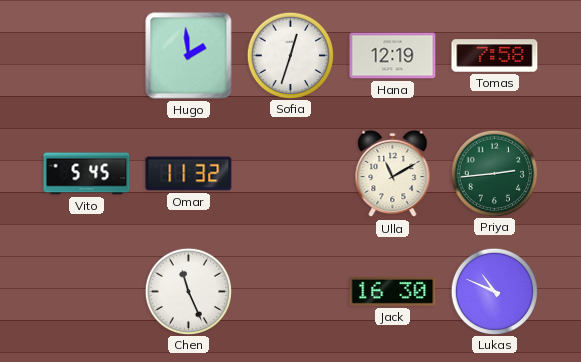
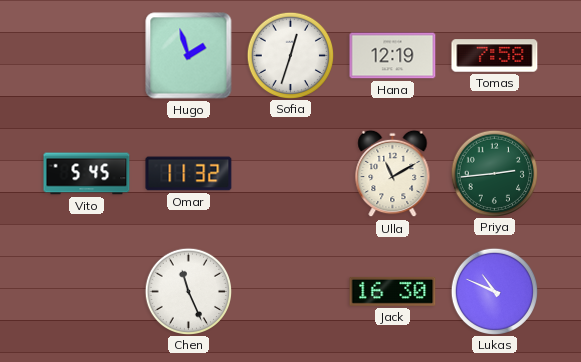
Hugo: 1:59 -> 1:57 (189, 56)
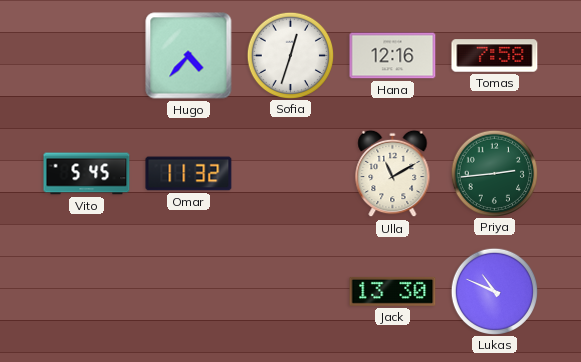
Hugo: 1:57 -> 4:37 (189, 56)
Hana: 12:19 -> 12:16 (393, 56)
Chen: 11:26 -> none (188, 291)
Jack: 16:30 -> 13:30 (393, 291)
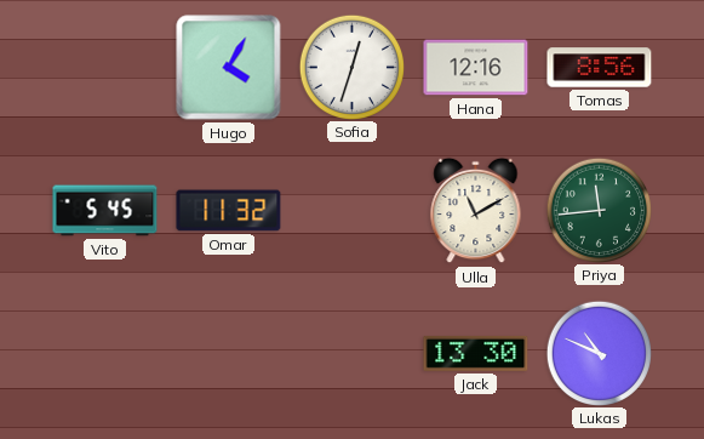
Hugo: 4:37 -> 4:05 (229, 68)
Tomas: 7:58 -> 8:56 (600, 68)
Priya: 2:44 -> 11:44 (599, 210)
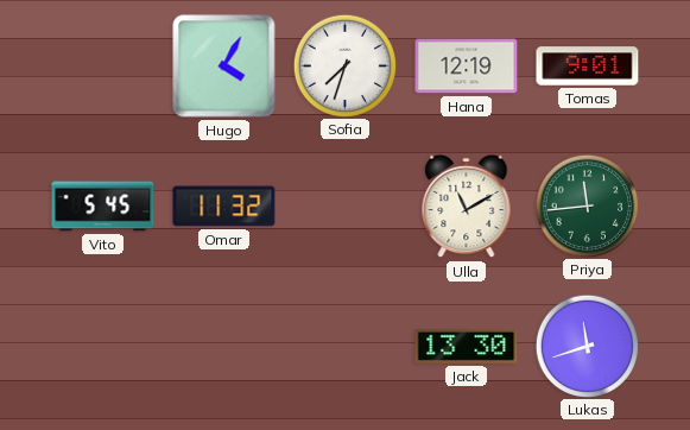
Sofia: 12:33 -> 7:33 (344, 65)
Hana: 12:16 -> 12:19 (467, 67)
Tomas: 8:56 -> 9:01 (588, 67)
Lukas: 10:49 -> 11:42 (587, 346)
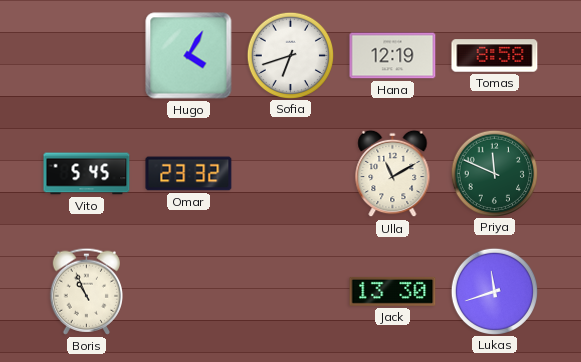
Sofia: 7:33 -> 6:42 (290, 55)
Tomas: 9:01 -> 8:58 (495, 56)
Omar: 11:32 -> 23:32 (189, 174)
Priya: 11:44 -> 11:49 (494, 173)
Boris: none -> 10:56 (87, 291)
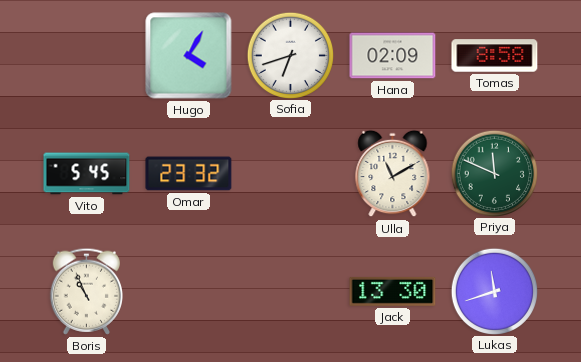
Hana: 12:19 -> 02:09 (393, 56)
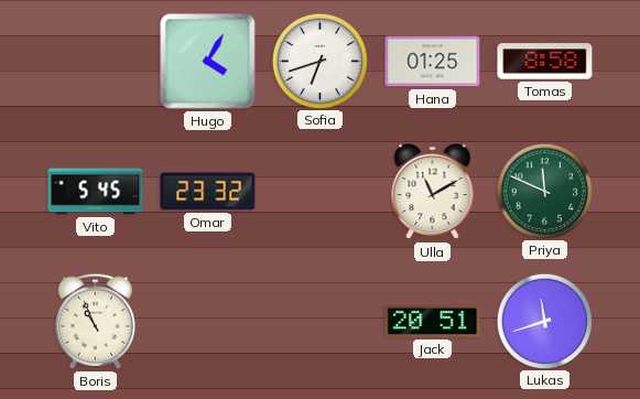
Hana: 02:09 -> 01:25 (433, 62)
Jack: 13:30 -> 20:51 (433, 321)
